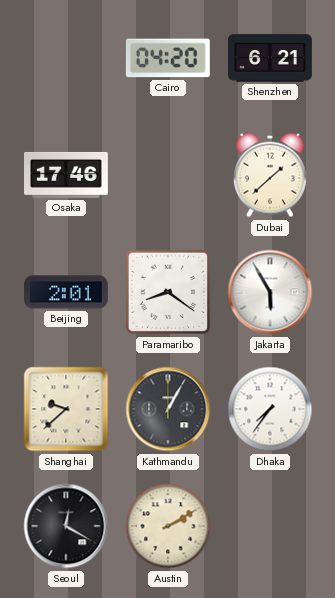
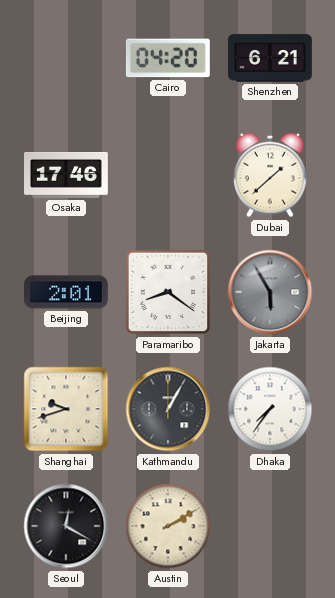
Jakarta dial: white -> grey (270, 292)
Shanghai: 9:38 -> 9:42 (66, 409)
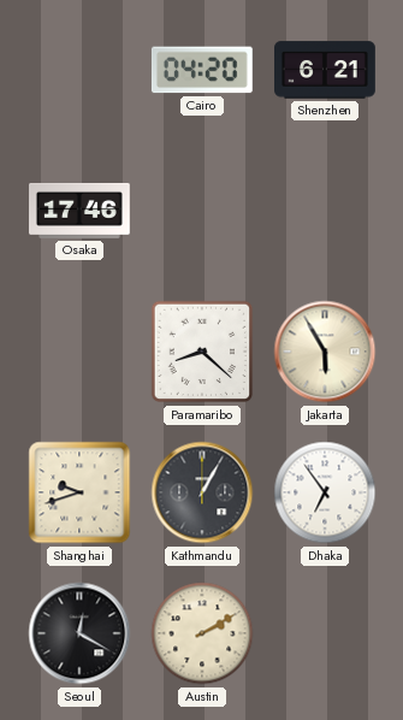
Dubai: 1:38 -> none (270, 175)
Beijing: 2:01 -> none (67, 292)
Paramaribo: 8:21 -> 8:22 (202, 352)
Jakarta dial: grey -> cream (325, 352)
Dhaka: 7:36 -> 6:54 (325, 492)
